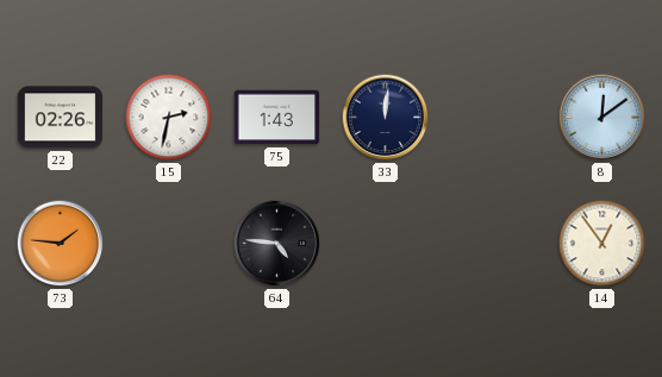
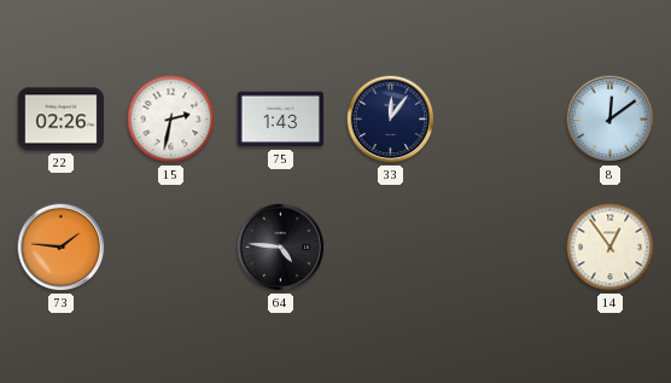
33: 12:01 -> 12:06 (391, 120)
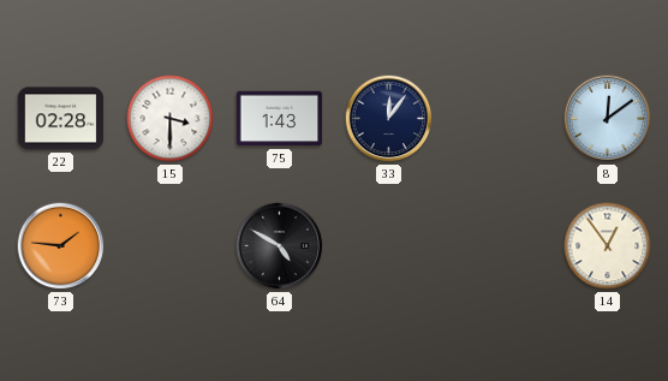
22: 02:26 -> 02:28 (61, 119)
15: 2:32 -> 3:30 (171, 119)
64: 4:46 -> 4:50 (280, 246)
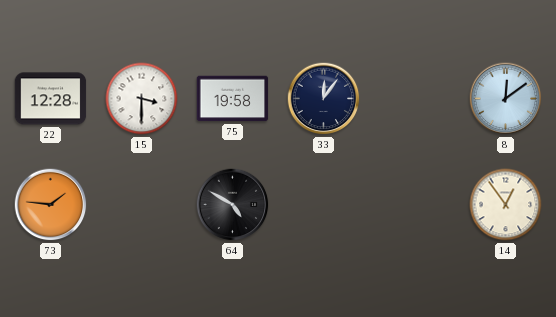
22: 02:28 -> 12:28 (51, 99)
75: 1:43 -> 19:58 (233, 99)
